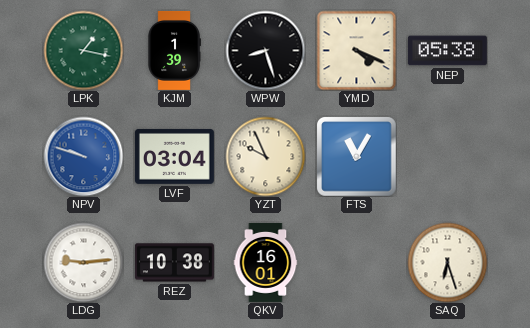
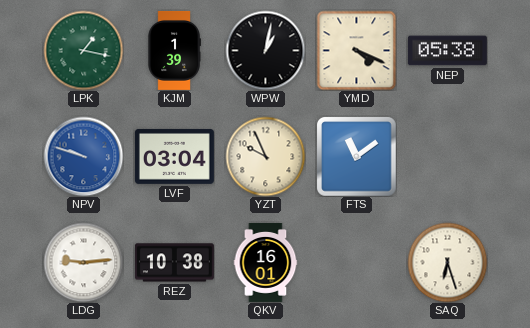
WPW: 8:27 -> 1:02 (265, 50)
FTS: 11:05 -> 11:09 (356, 156)
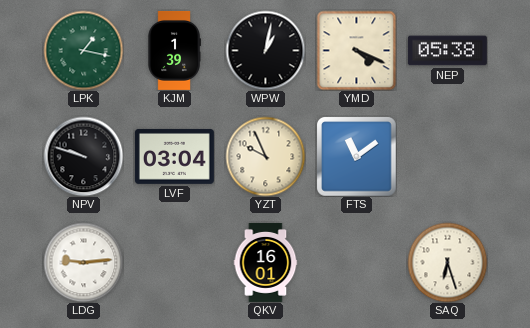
NPV dial: blue -> black (83, 156)
REZ: 10:38 -> none (174, 263)
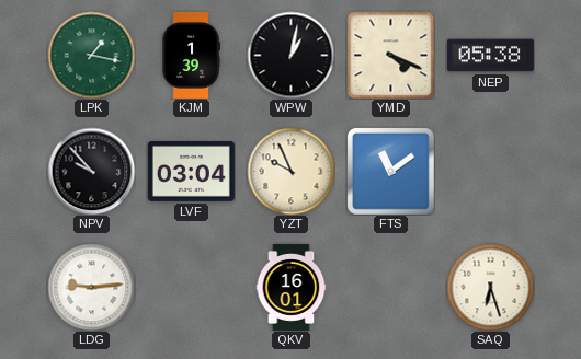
NPV: 9:48 -> 9:53 (91, 171)
